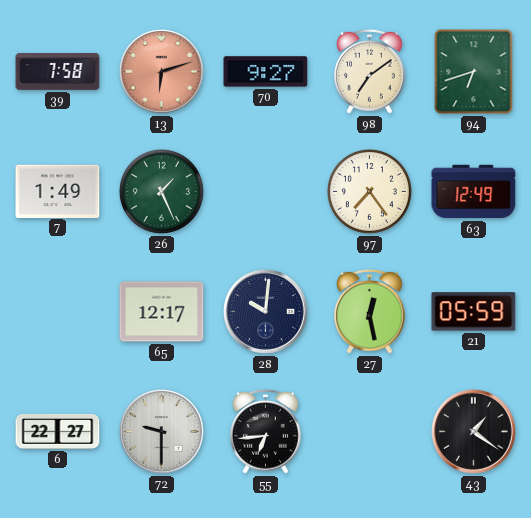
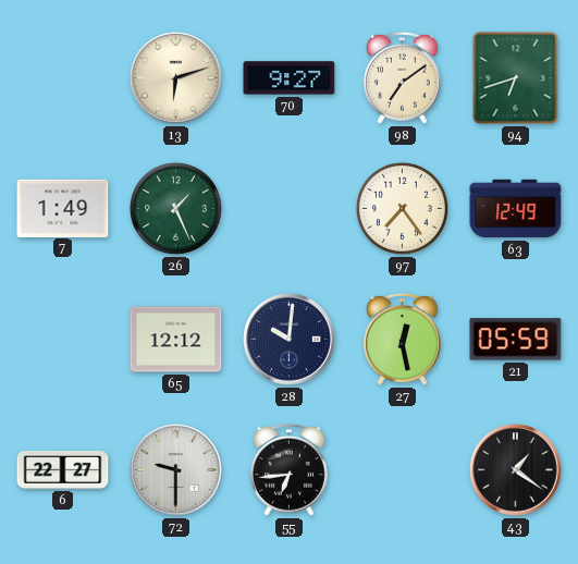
39: 7:58 -> none (58, 72)
13 dial: salmon -> cream (176, 78)
65: 12:17 -> 12:12 (176, 340)
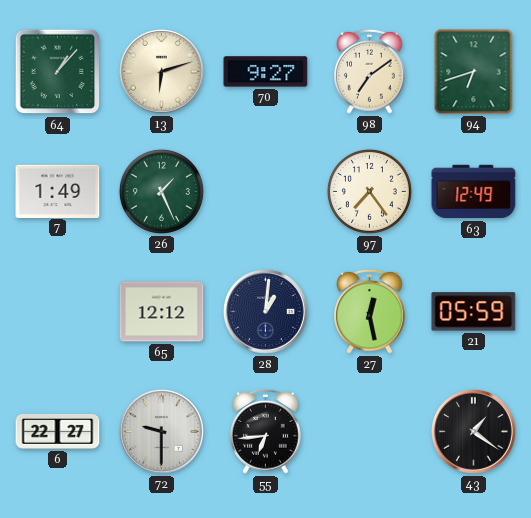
64: none -> 1:07 (58, 72)
28: 10:01 -> 1:01 (266, 312)
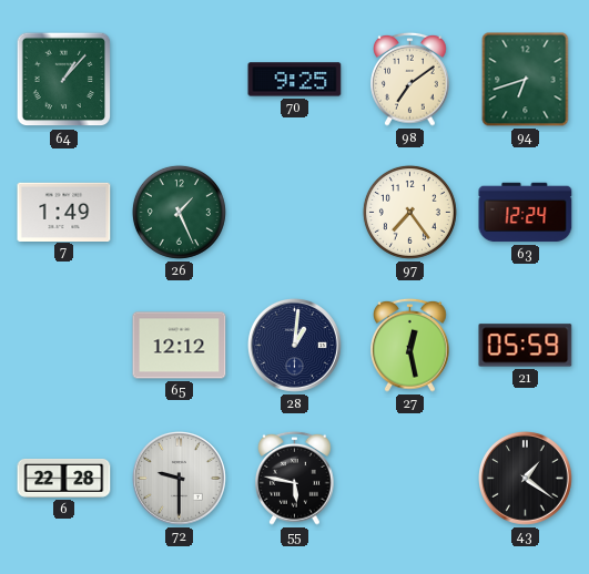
13: 6:12 -> none (162, 72)
70: 9:27 -> 9:25 (295, 80)
63: 12:49 -> 12:24 (526, 213)
6: 22:27 -> 22:28 (64, 478)
55: 6:44 -> 5:47 (295, 478)
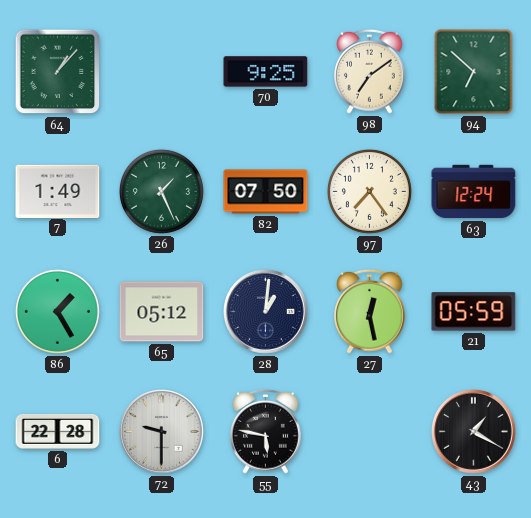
94: 6:42 -> 6:52 (474, 72)
82: none -> 07:50 (266, 192)
86: none -> 1:25 (57, 311)
65: 12:12 -> 05:12 (162, 312)
43: 1:21 -> 1:20 (474, 432)
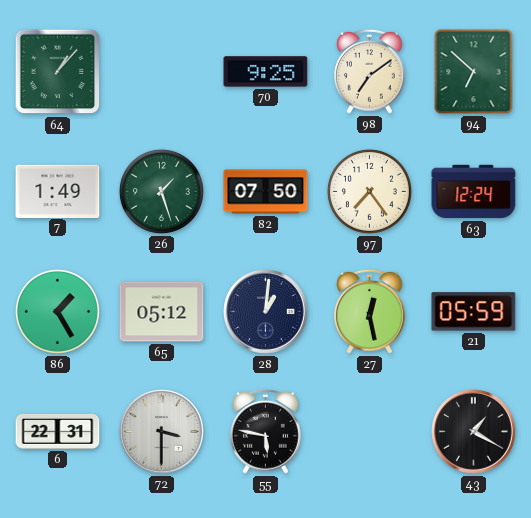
26: 1:26 -> 1:27 (161, 191)
6: 22:28 -> 22:31 (58, 431)
72: 9:30 -> 3:30 (162, 432)
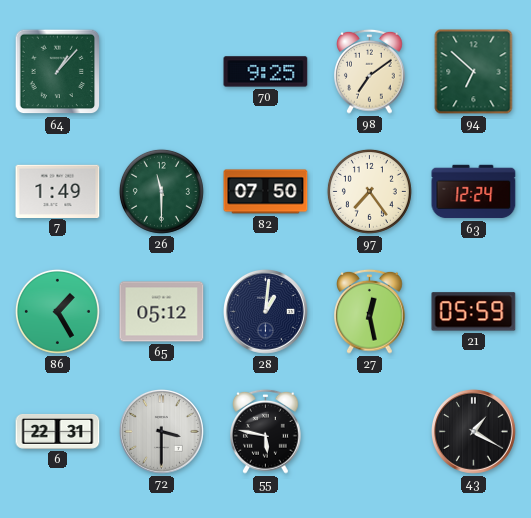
26: 1:27 -> 11:30 (161, 191)
